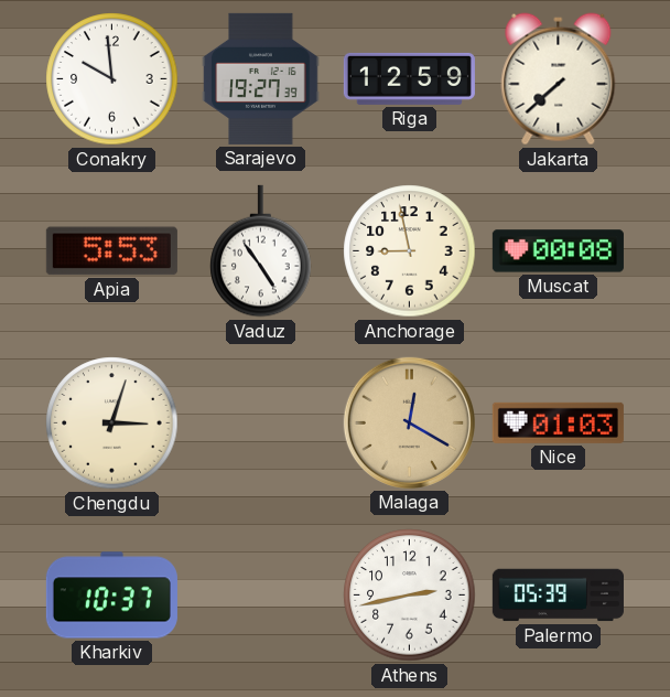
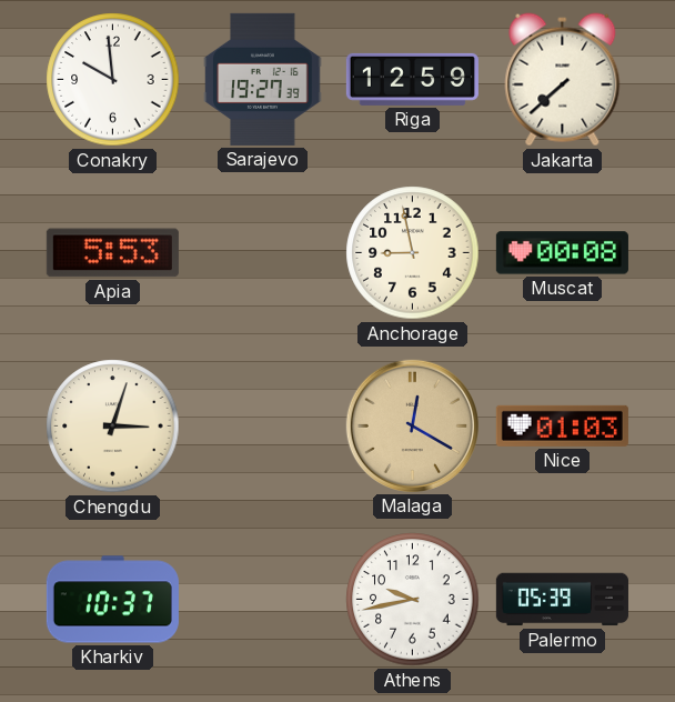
Vaduz: 4:54 -> none (261, 251)
Athens: 2:43 -> 9:43 (413, 600)
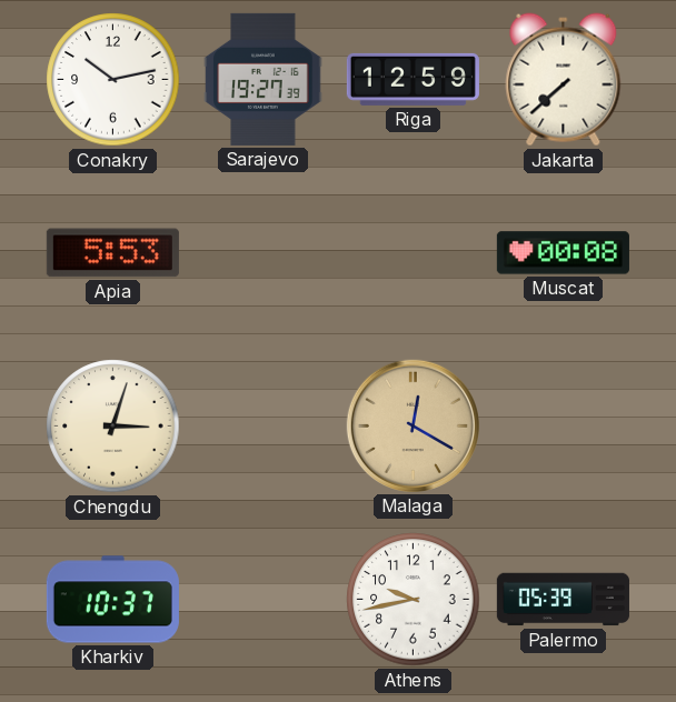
Conakry: 9:59 -> 10:13 (113, 80)
Anchorage: 8:58 -> none (413, 253)
Nice: 01:03 -> none (562, 425)
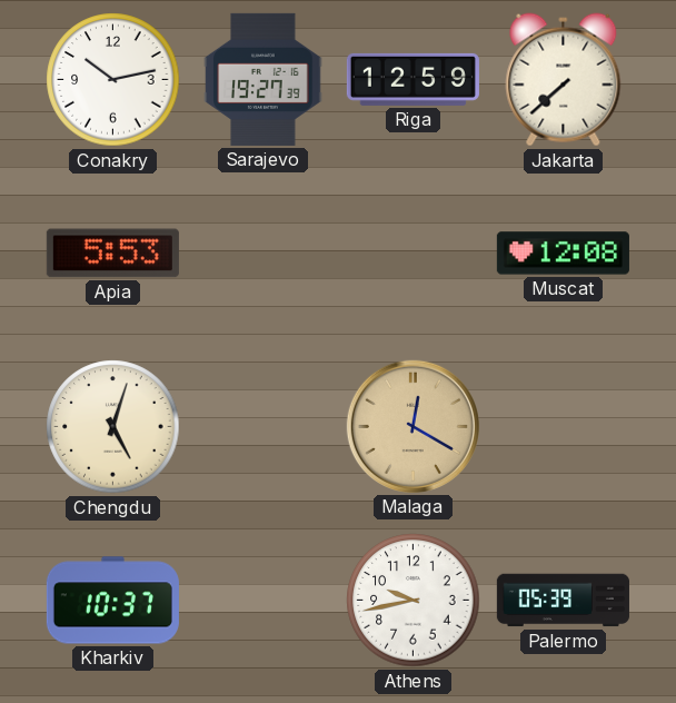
Muscat: 00:08 -> 12:08 (563, 254)
Chengdu: 3:03 -> 5:03 (113, 427)
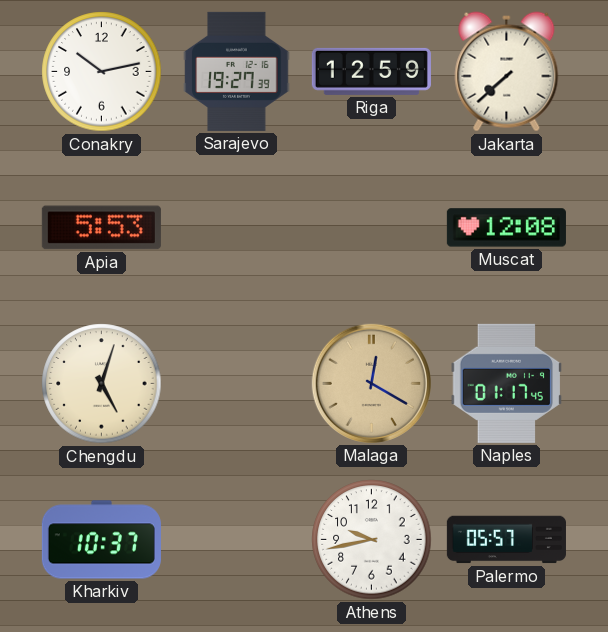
Naples: none -> 01:17 (507, 383)
Palermo: 05:39 -> 05:57 (506, 540)
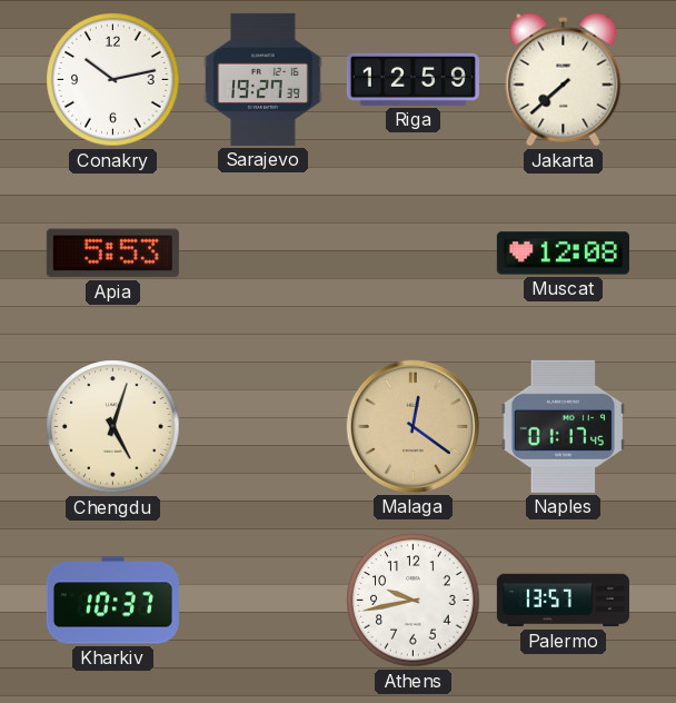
Malaga: 12:20 -> 12:21 (412, 426)
Palermo: 05:57 -> 13:57 (563, 601)
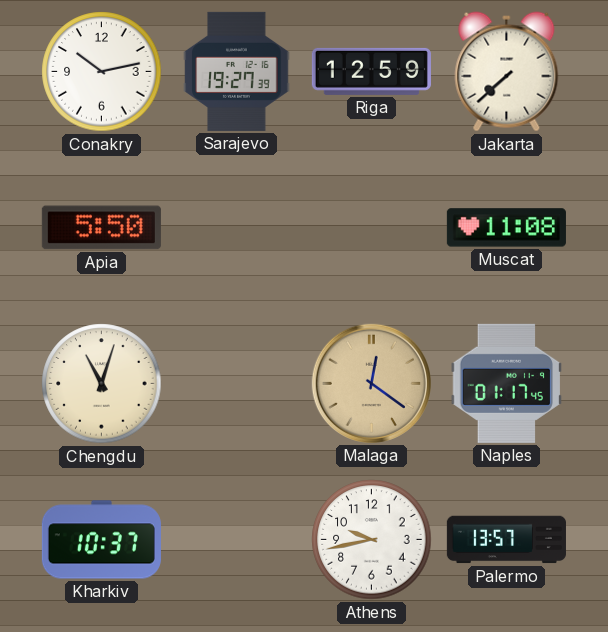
Apia: 5:53 -> 5:50 (101, 228)
Muscat: 12:08 -> 11:08 (506, 228)
Chengdu: 5:03 -> 11:03 (102, 384)
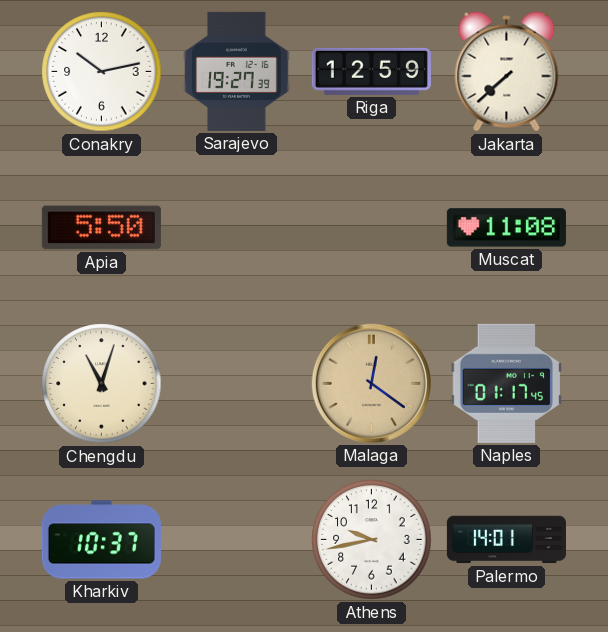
Palermo: 13:57 -> 14:01 (506, 540)
